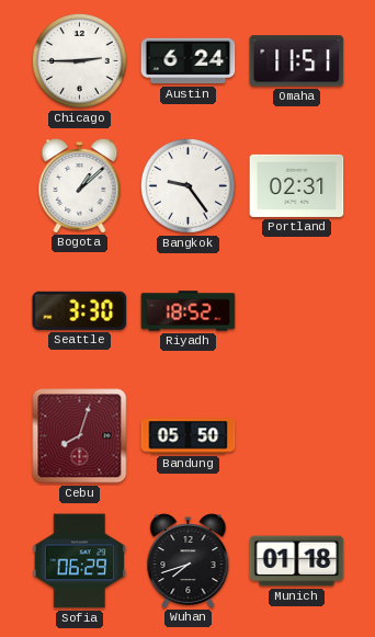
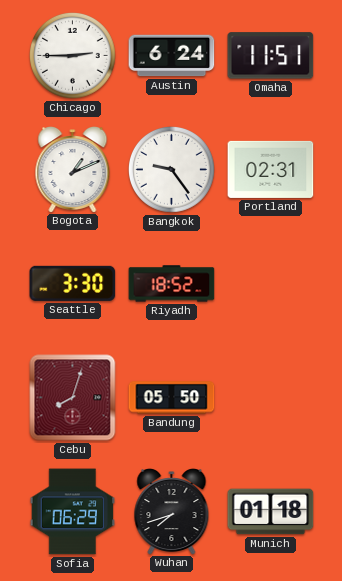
Bogota: 1:08 -> 1:11 (73, 170)
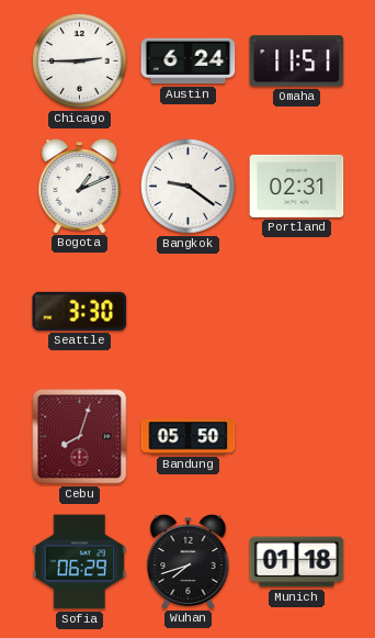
Bangkok: 9:24 -> 9:21 (187, 186)
Riyadh: 18:52 -> none (172, 284)
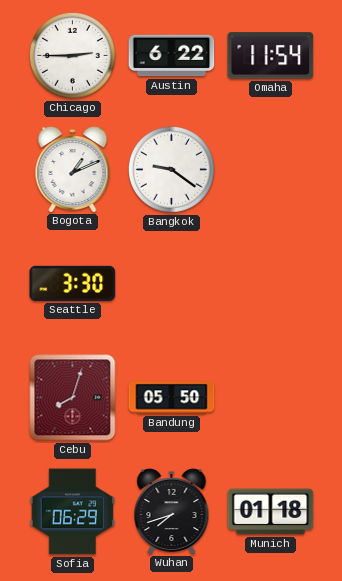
Austin: 6:24 -> 6:22 (172, 56)
Omaha: 11:51 -> 11:54 (271, 56)
Portland: 02:31 -> none (297, 186)
